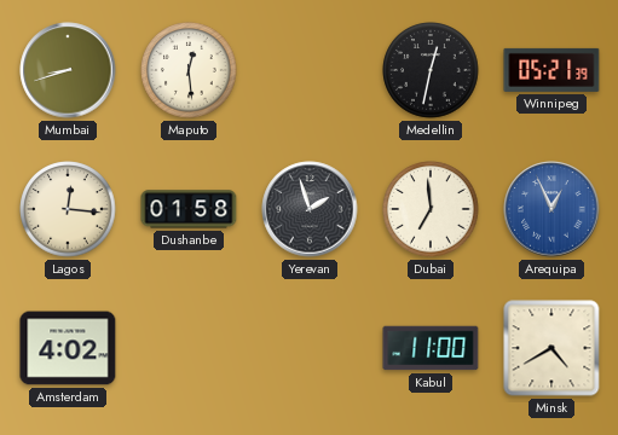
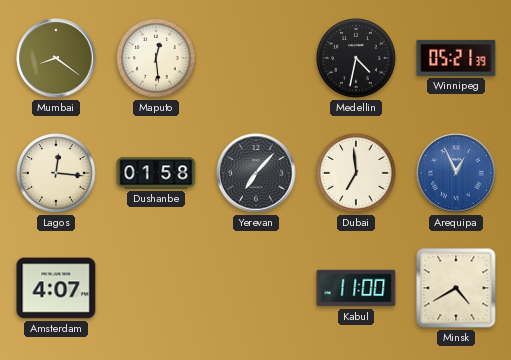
Mumbai: 8:42 -> 8:21 (56, 58)
Medellin: 12:32 -> 4:32 (356, 58)
Yerevan: 1:57 -> 7:07 (256, 173)
Amsterdam: 4:02 -> 4:07 (56, 288)
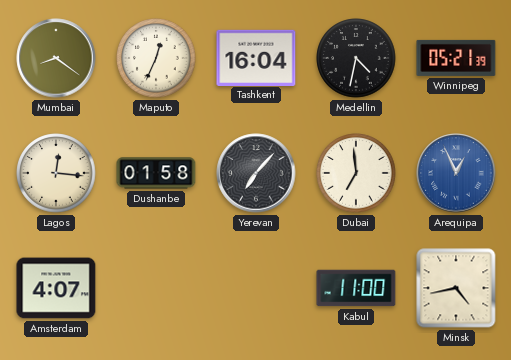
Maputo: 12:29 -> 12:34 (156, 58)
Tashkent: none -> 16:04 (256, 57)
Minsk: 4:40 -> 4:43 (456, 288)
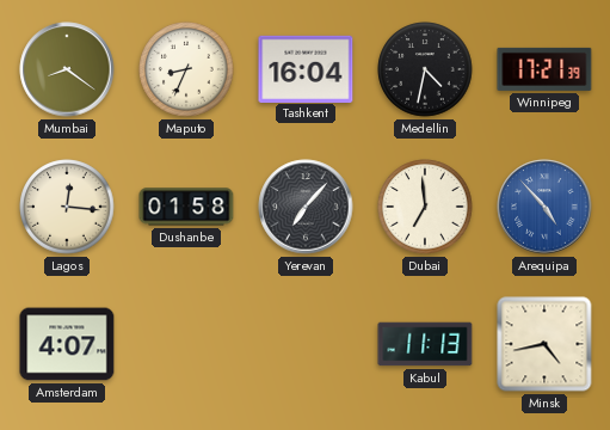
Maputo: 12:34 -> 8:34 (186, 69)
Winnipeg: 05:21 -> 17:21 (544, 69)
Arequipa: 12:56 -> 4:53 (544, 207)
Kabul: 11:00 -> 11:13 (425, 344)
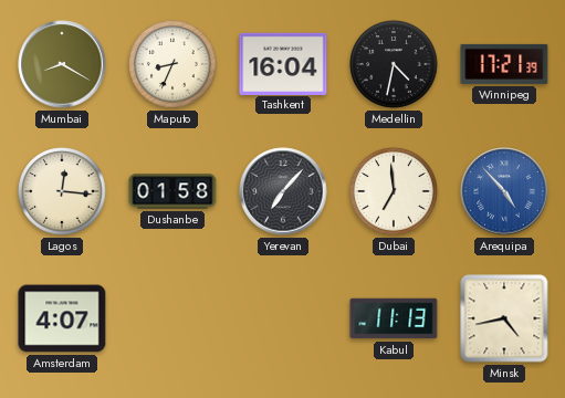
Mumbai: 8:21 -> 8:20 (62, 64)
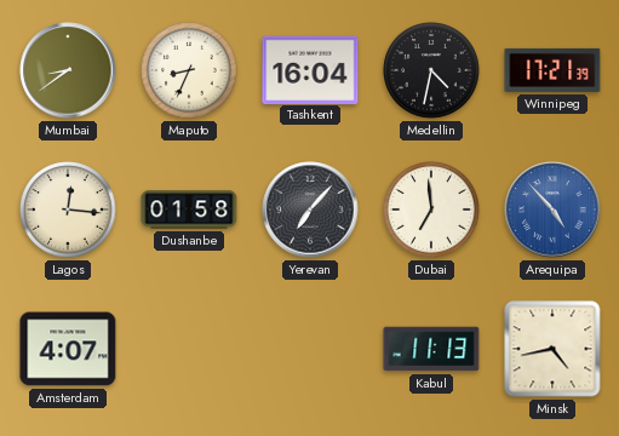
Mumbai: 8:20 -> 8:39 (68, 70)
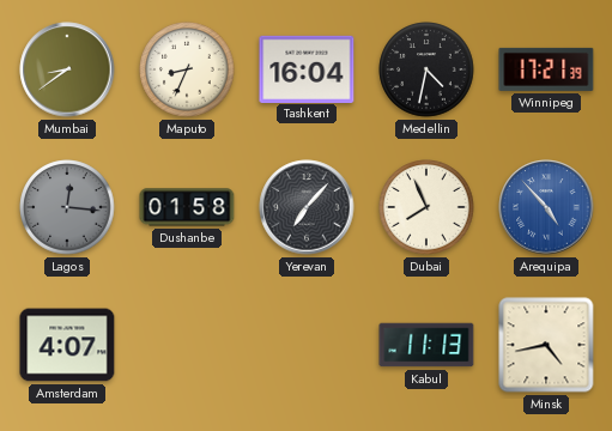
Lagos dial: cream -> grey (67, 207)
Dubai: 6:59 -> 7:56 (426, 207)
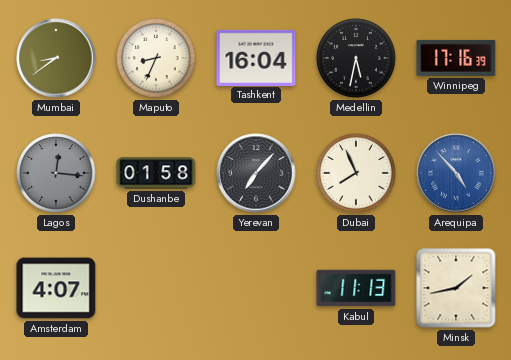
Medellin: 4:32 -> 5:32 (356, 58)
Winnipeg: 17:21 -> 17:16 (456, 58)
Minsk: 4:43 -> 1:43 (456, 288)
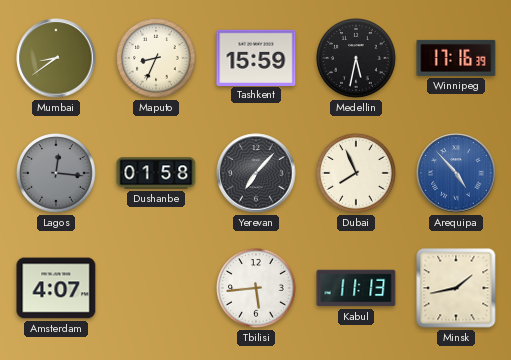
Tashkent: 16:04 -> 15:59 (256, 57)
Tbilisi: none -> 5:44 (256, 288)
